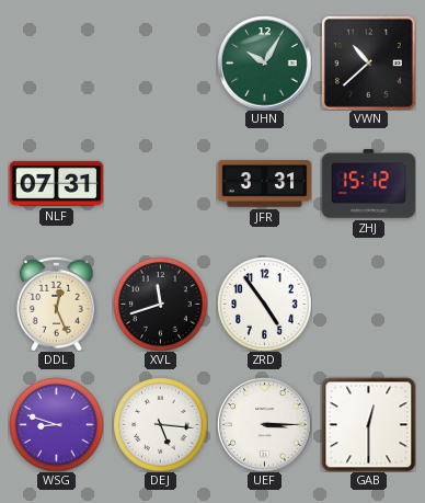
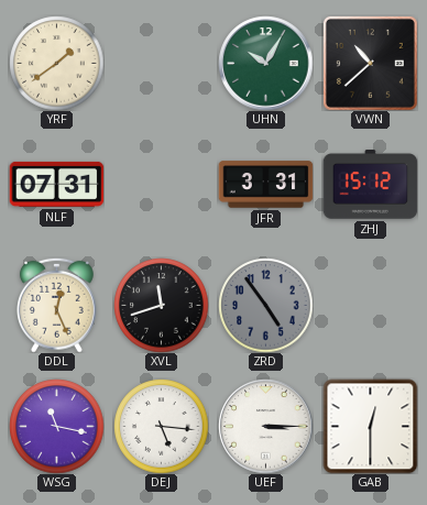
YRF: none -> 1:39 (56, 63)
ZRD dial: white -> grey (265, 305)
WSG: 8:48 -> 11:17 (56, 426)
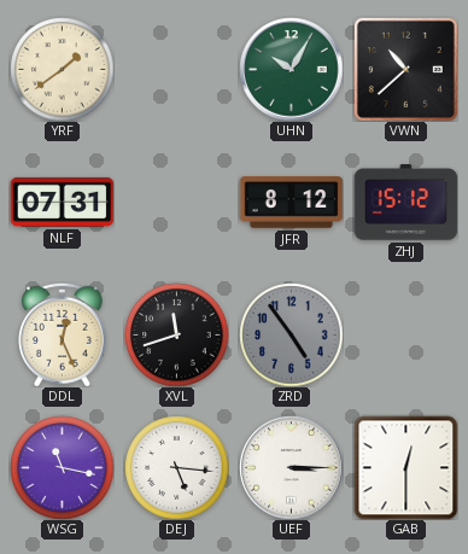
JFR: 3:31 -> 8:12 (291, 203)
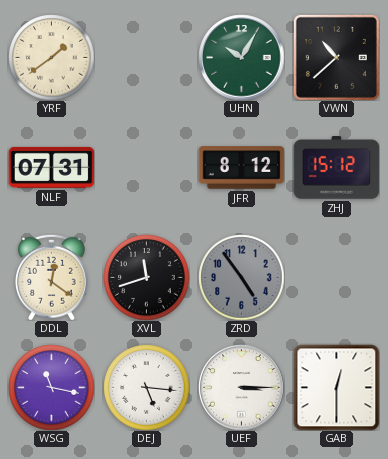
DDL: 12:26 -> 12:21 (52, 277)
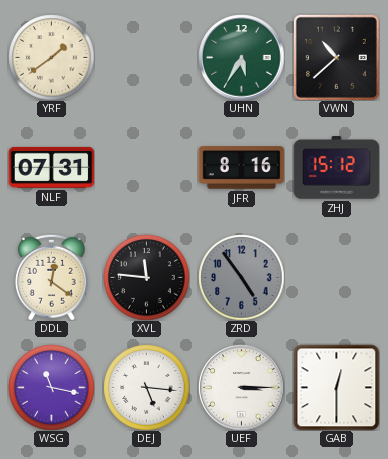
UHN: 10:05 -> 5:35 (241, 57)
JFR: 8:12 -> 8:16 (241, 168)
XVL: 11:42 -> 11:46 (146, 277)
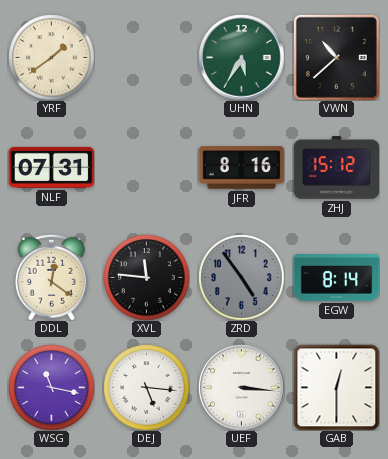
EGW: none -> 8:14 (336, 278)
UEF: 3:15 -> 3:16 (241, 387)
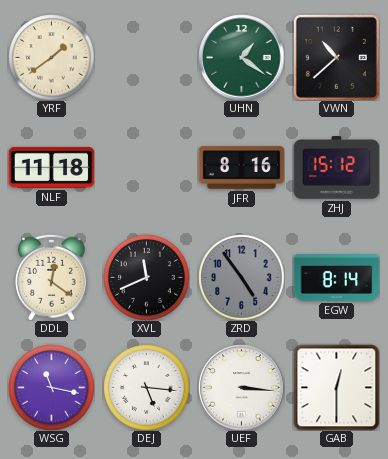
UHN: 5:35 -> 1:21 (241, 57)
NLF: 07:31 -> 11:18 (51, 167)
XVL: 11:46 -> 11:41 (146, 277)
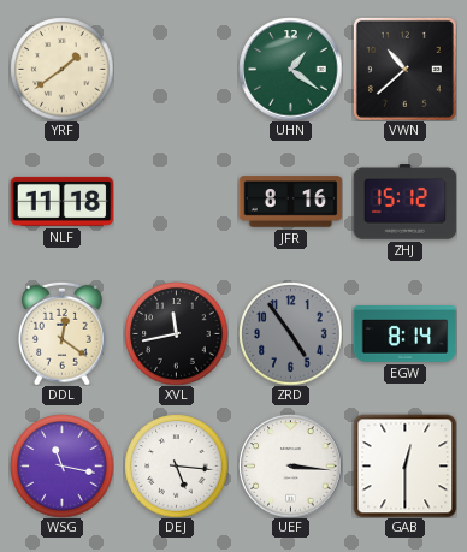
XVL: 11:41 -> 11:43 (176, 333)
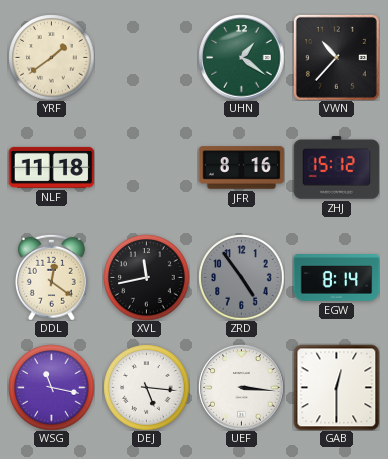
VWN: 10:38 -> 10:37 (336, 57)
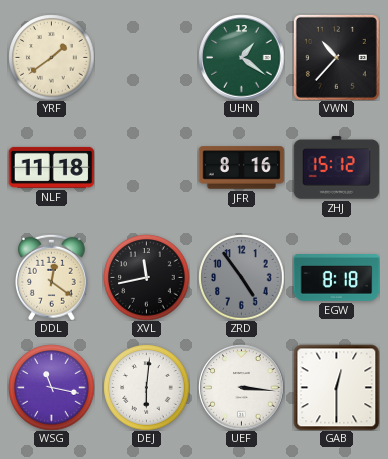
EGW: 8:14 -> 8:18 (336, 278)
DEJ: 5:16 -> 6:01 (146, 387)
